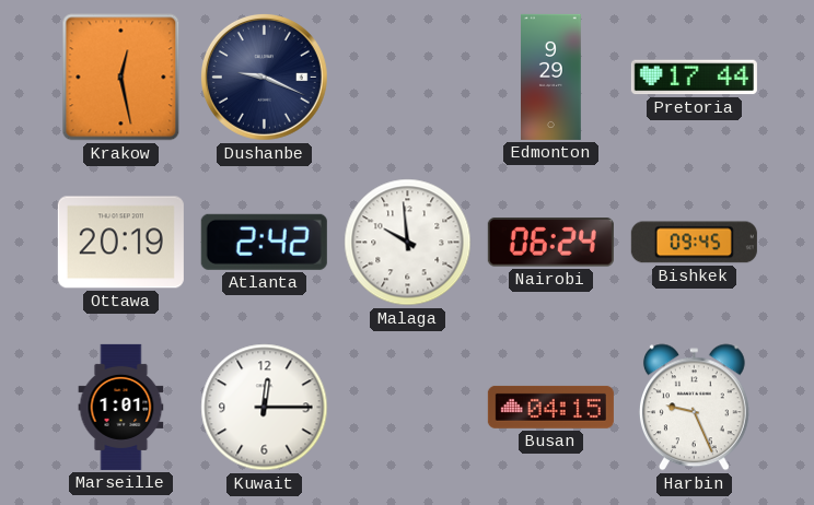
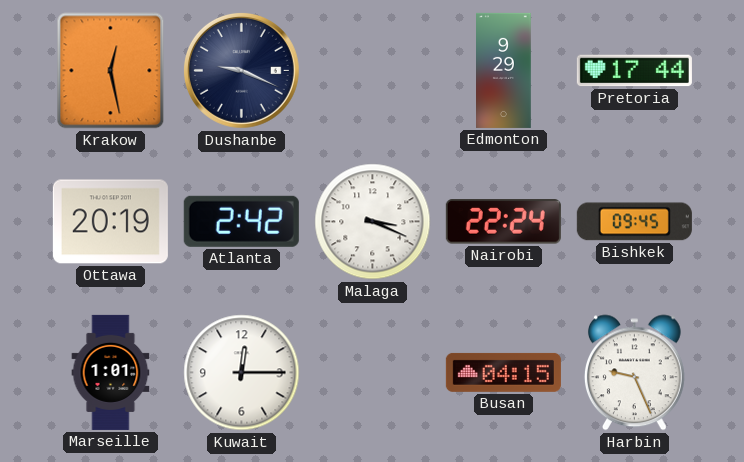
Malaga: 9:59 -> 3:19 (373, 222)
Nairobi: 06:24 -> 22:24 (503, 222)
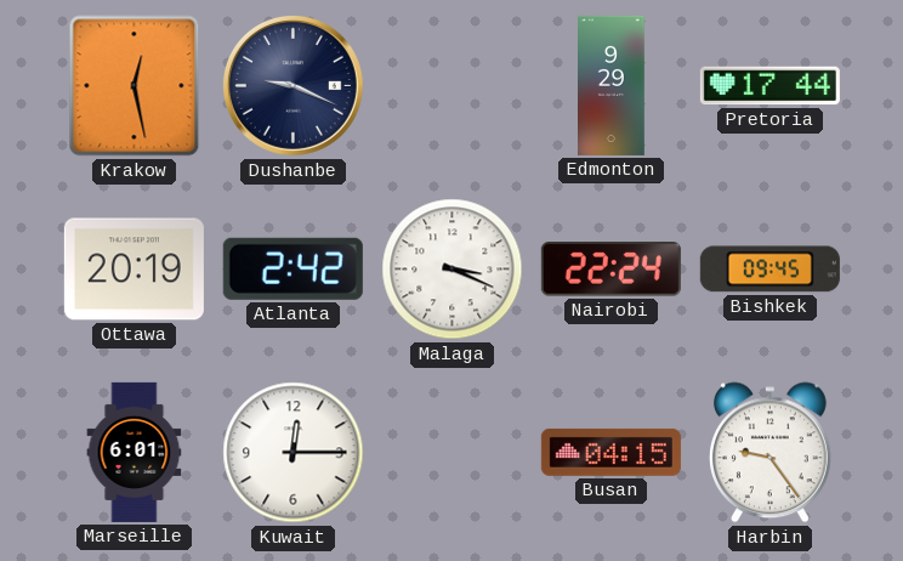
Marseille: 1:01 -> 6:01 (135, 452)
Harbin: 9:26 -> 9:24 (769, 453)
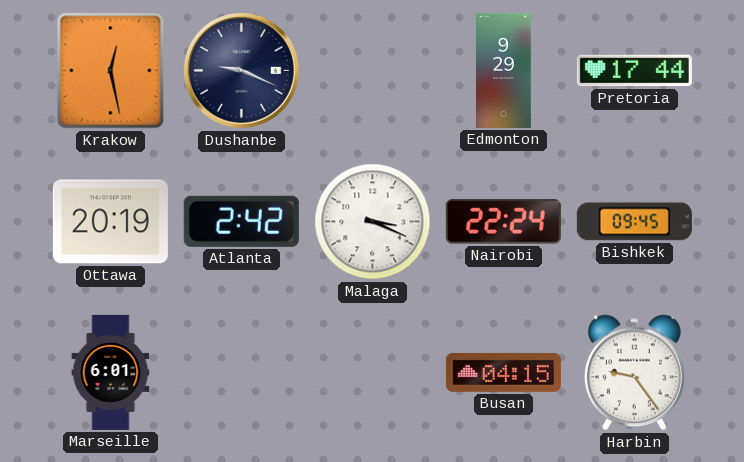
Kuwait: 12:15 -> none (294, 453)
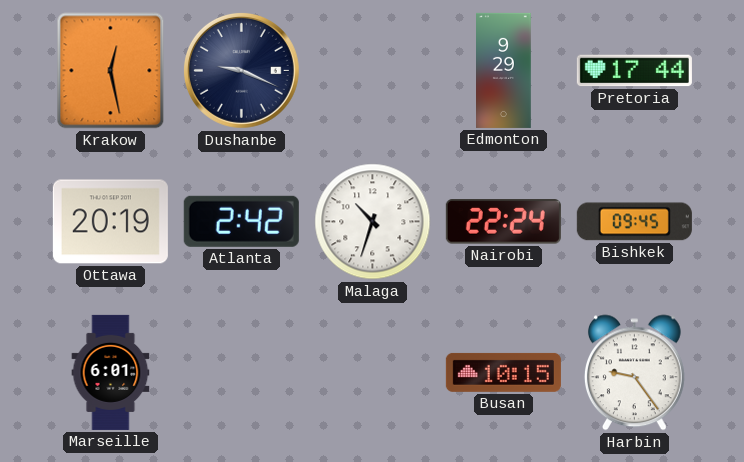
Malaga: 3:19 -> 10:33 (373, 222)
Busan: 04:15 -> 10:15 (503, 372)
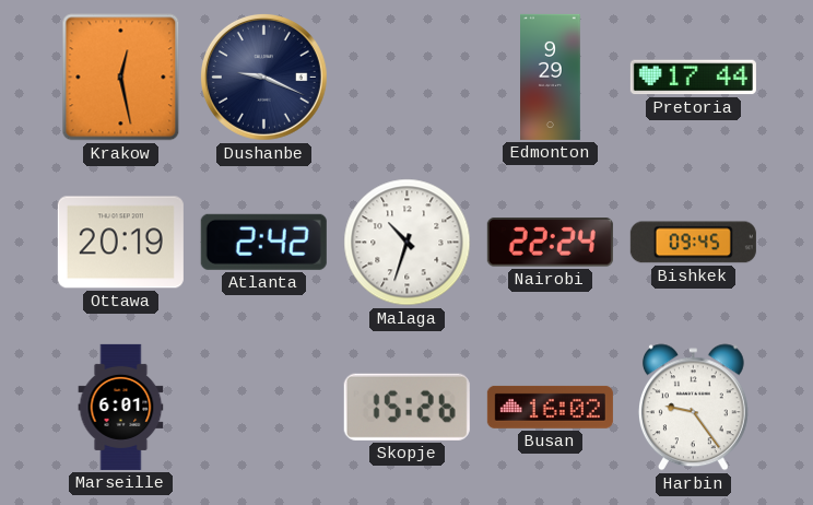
Skopje: none -> 15:26 (406, 407)
Busan: 10:15 -> 16:02 (550, 407)
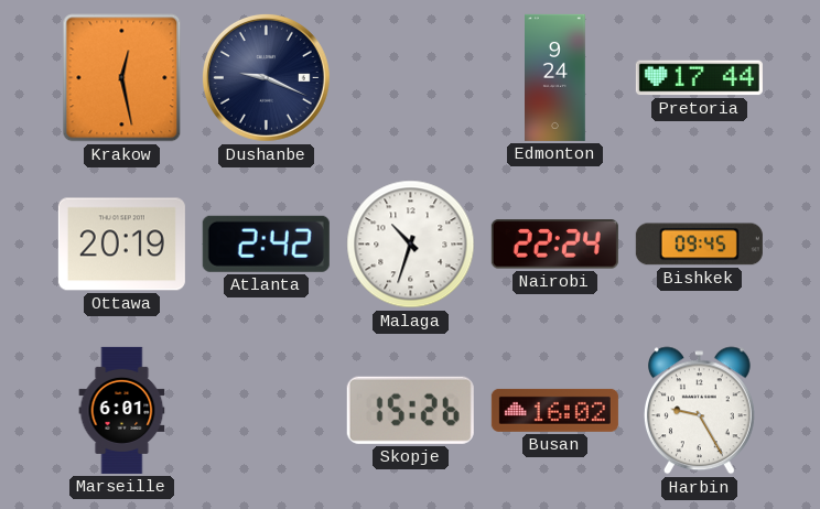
Edmonton: 9:29 -> 9:24 (555, 77)
Harbin: 9:24 -> 9:25 (699, 411)
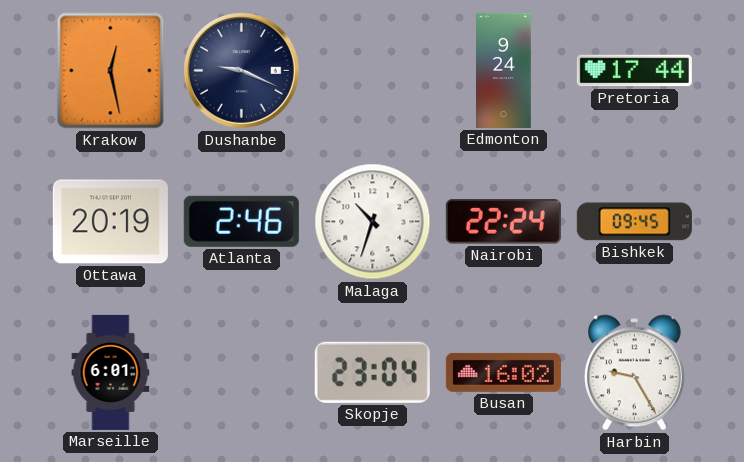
Atlanta: 2:42 -> 2:46 (241, 221)
Skopje: 15:26 -> 23:04 (372, 372)
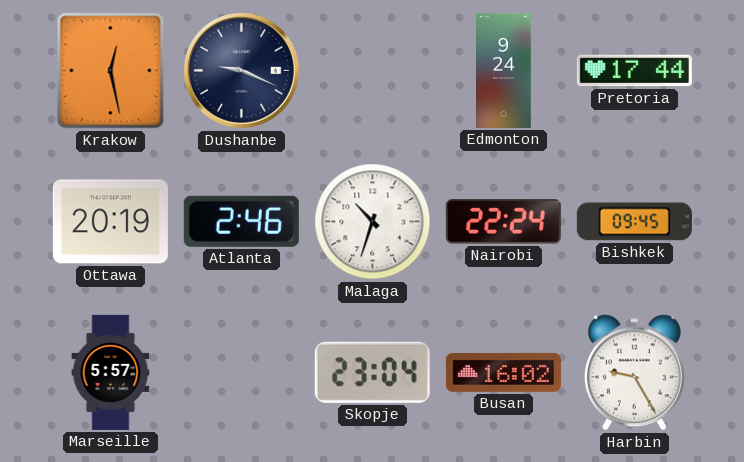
Marseille: 6:01 -> 5:57 (111, 372)
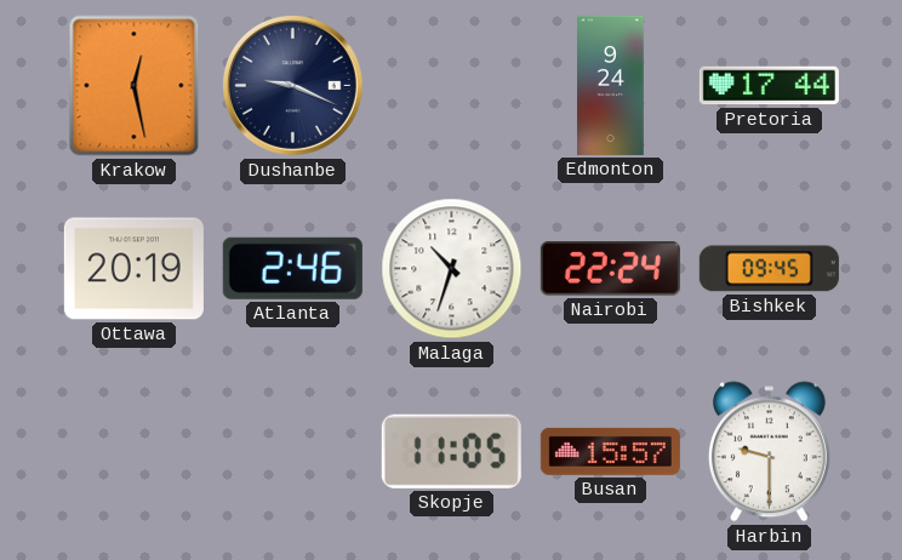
Marseille: 5:57 -> none (111, 372)
Skopje: 23:04 -> 11:05 (451, 451)
Busan: 16:02 -> 15:57 (610, 451)
Harbin: 9:25 -> 9:30 (769, 452)
